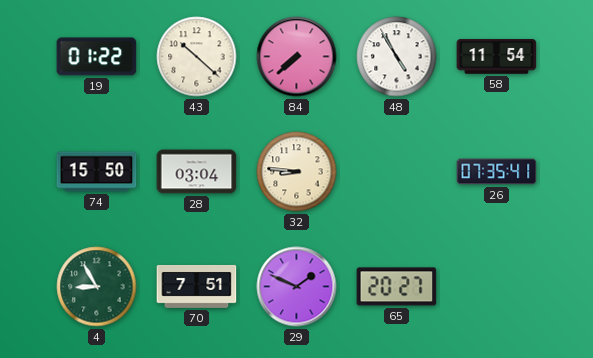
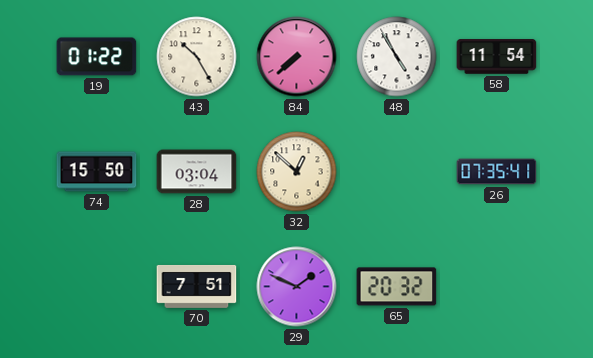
43: 10:22 -> 10:25 (197, 57)
32: 8:46 -> 12:52 (297, 172)
4: 8:55 -> none (97, 287)
65: 20:27 -> 20:32 (397, 287)
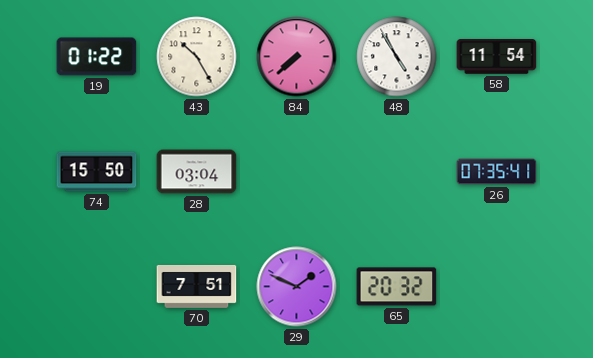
32: 12:52 -> none (297, 172)
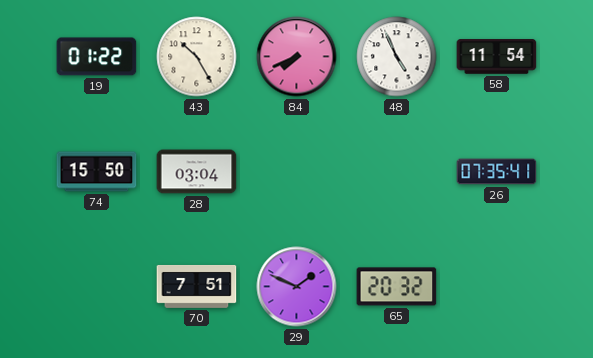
84: 7:38 -> 7:41 (297, 57)
48: 4:55 -> 4:56 (397, 57)
